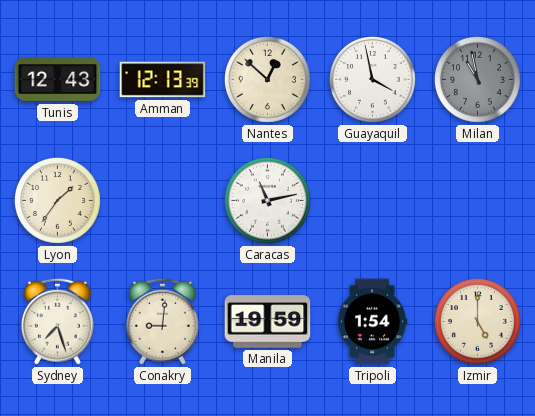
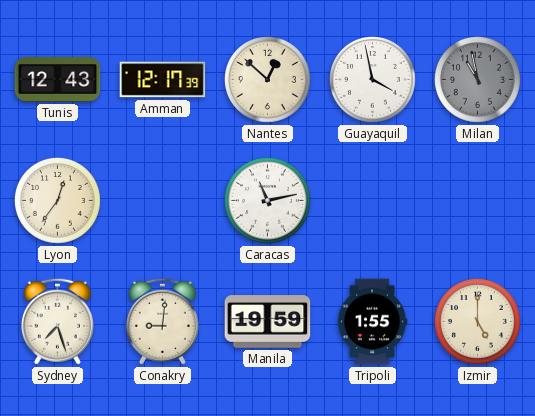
Amman: 12:13 -> 12:17 (163, 80)
Lyon: 1:36 -> 12:36 (58, 201)
Tripoli: 1:54 -> 1:55 (372, 322)
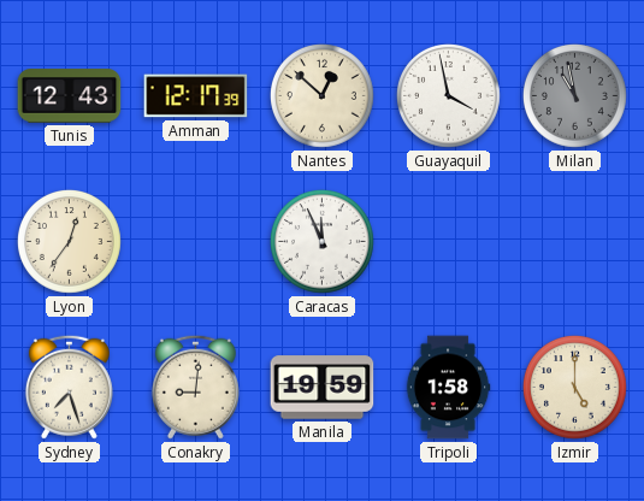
Caracas: 11:13 -> 11:56 (323, 242)
Tripoli: 1:55 -> 1:58 (448, 388)
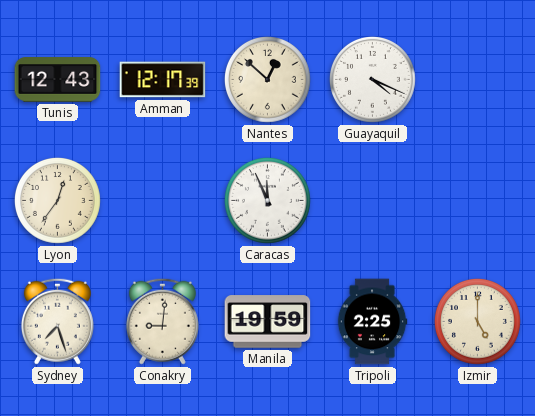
Guayaquil: 3:58 -> 4:19 (373, 80)
Milan: 10:58 -> none (575, 96)
Tripoli: 1:58 -> 2:25 (372, 322)
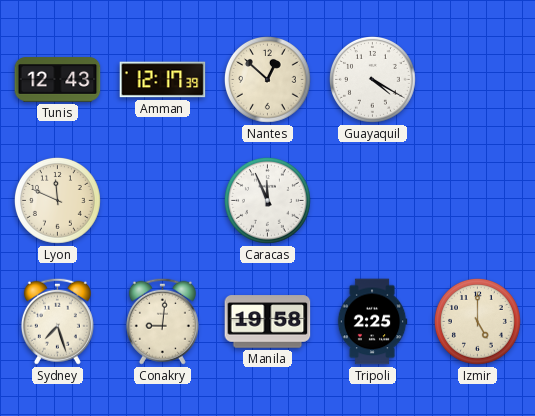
Guayaquil: 4:19 -> 4:20 (373, 80)
Lyon: 12:36 -> 11:49 (58, 201)
Manila: 19:59 -> 19:58 (268, 322)
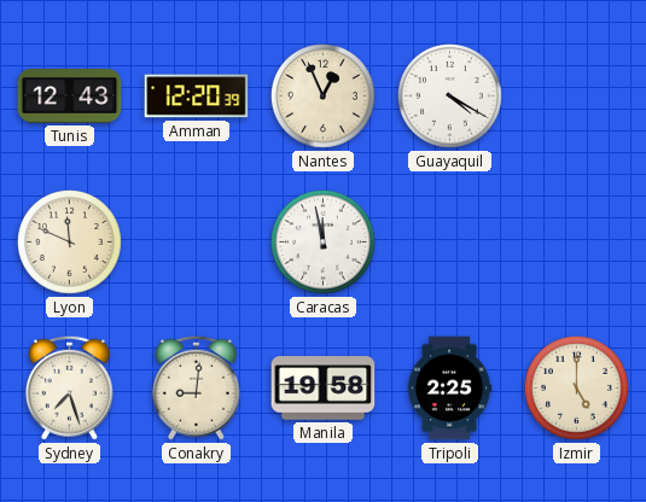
Amman: 12:17 -> 12:20 (197, 97)
Nantes: 12:52 -> 12:56 (324, 97)
Caracas: 11:56 -> 11:58 (324, 243)
